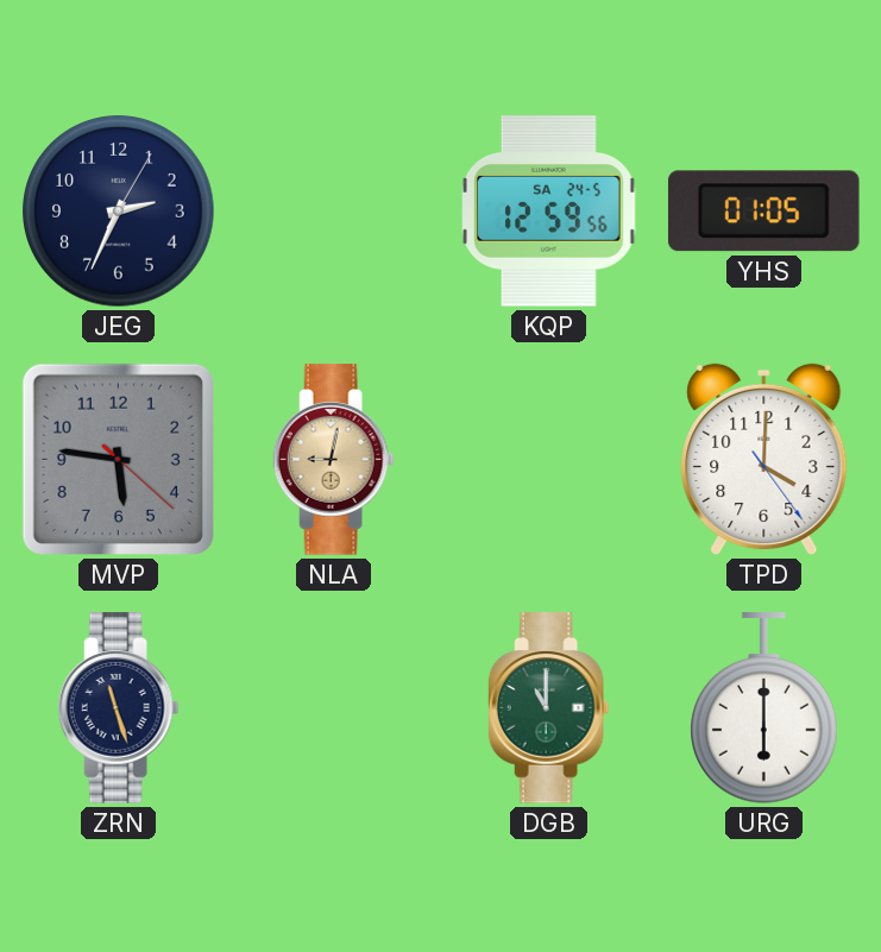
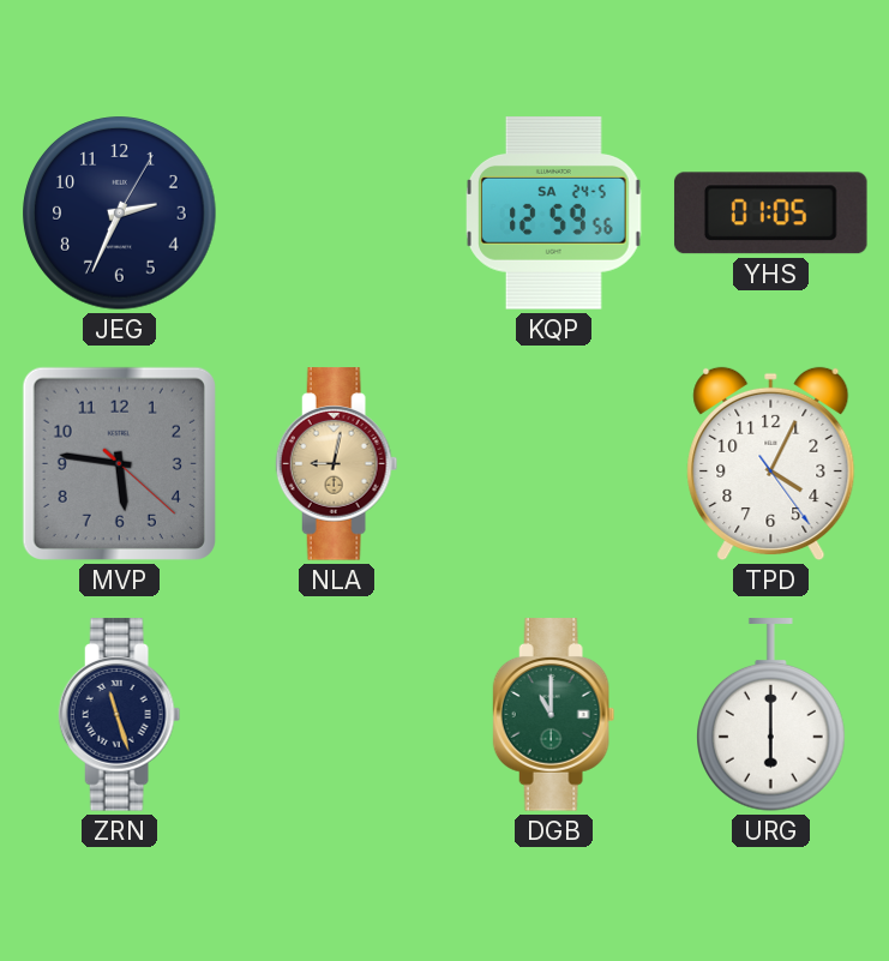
TPD: 4:00 -> 4:04 (771, 464)
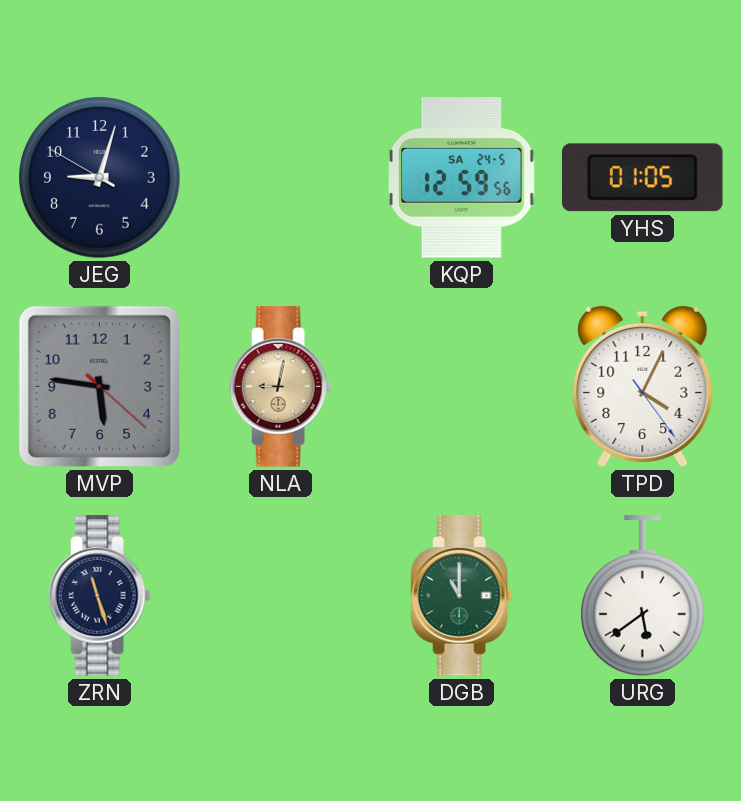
JEG: 2:34 -> 9:02 (100, 178)
URG: 6:00 -> 5:39 (643, 596)
